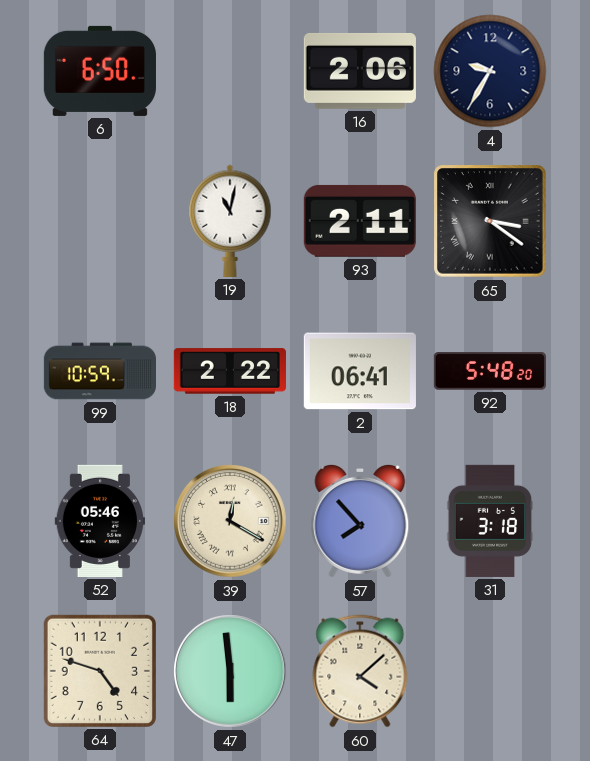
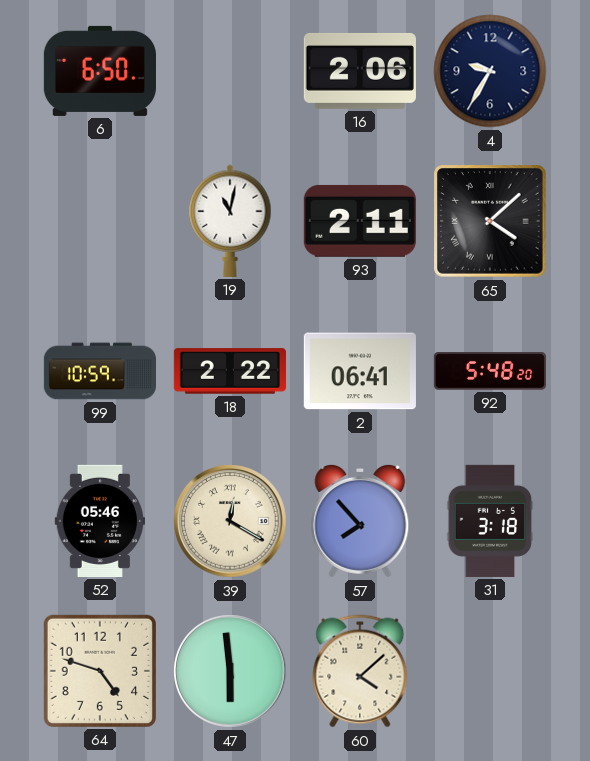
65: 3:21 -> 4:08 (490, 221)
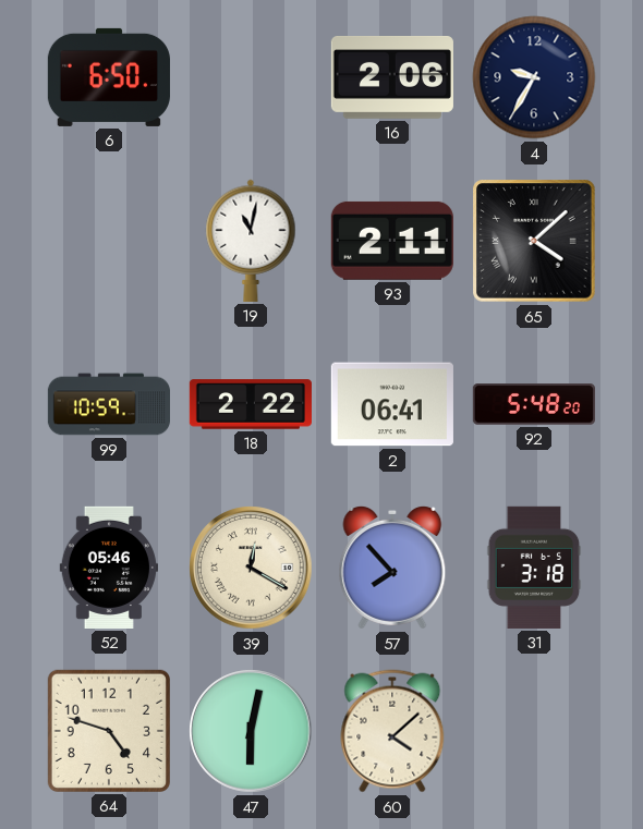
47: 5:59 -> 6:02 (251, 731)
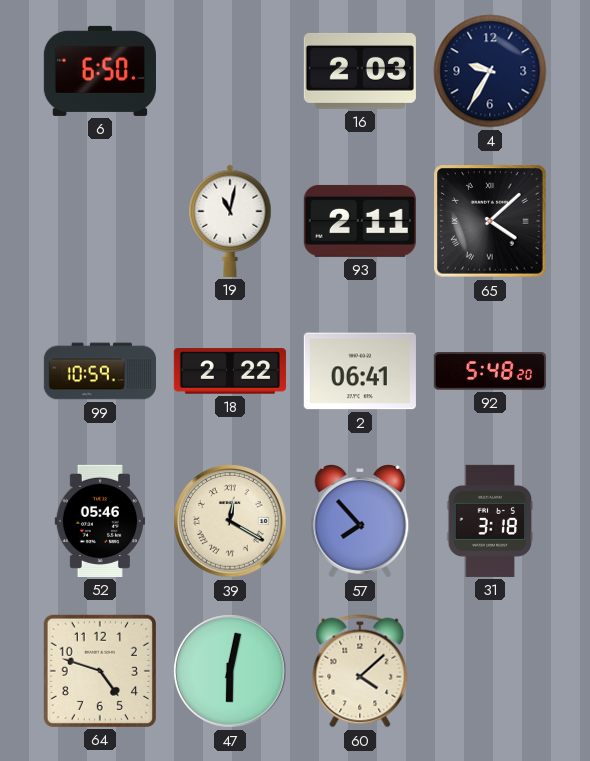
16: 2:06 -> 2:03 (360, 71)
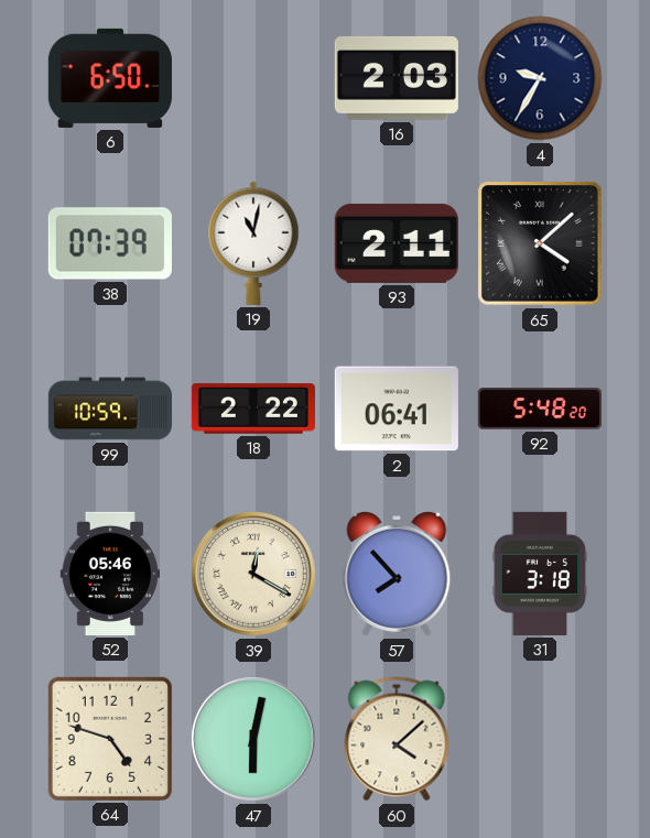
38: none -> 07:39 (110, 243)
